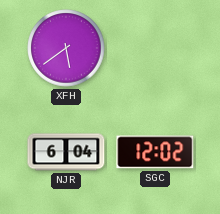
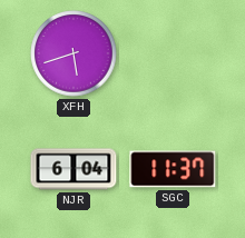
XFH: 5:39 -> 5:42 (73, 53)
SGC: 12:02 -> 11:37 (173, 169)
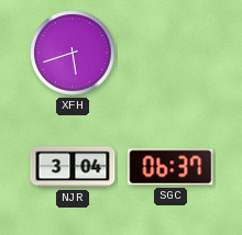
NJR: 6:04 -> 3:04 (73, 167)
SGC: 11:37 -> 06:37 (170, 167)
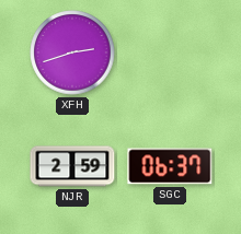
XFH: 5:42 -> 2:42 (72, 52)
NJR: 3:04 -> 2:59 (72, 166)
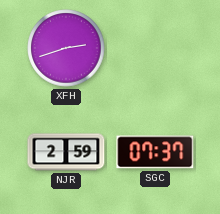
SGC: 06:37 -> 07:37 (155, 152)
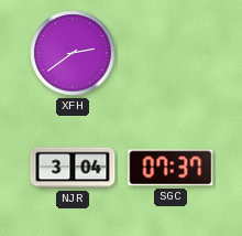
XFH: 2:42 -> 2:39 (73, 53)
NJR: 2:59 -> 3:04 (73, 168)
